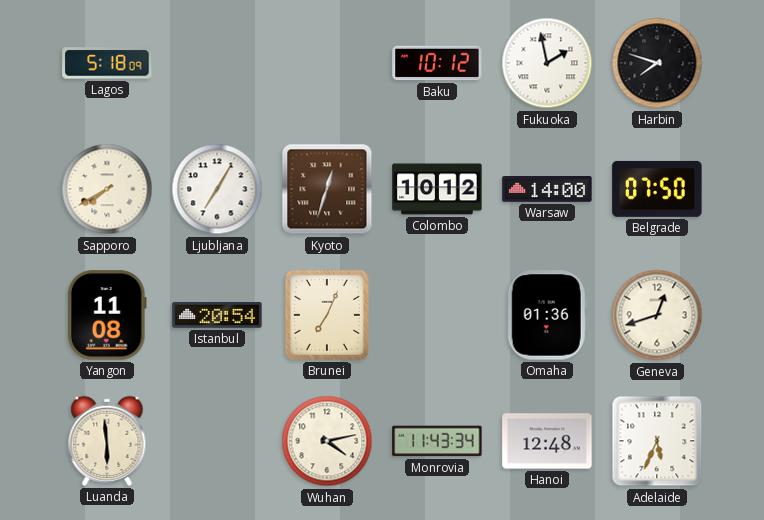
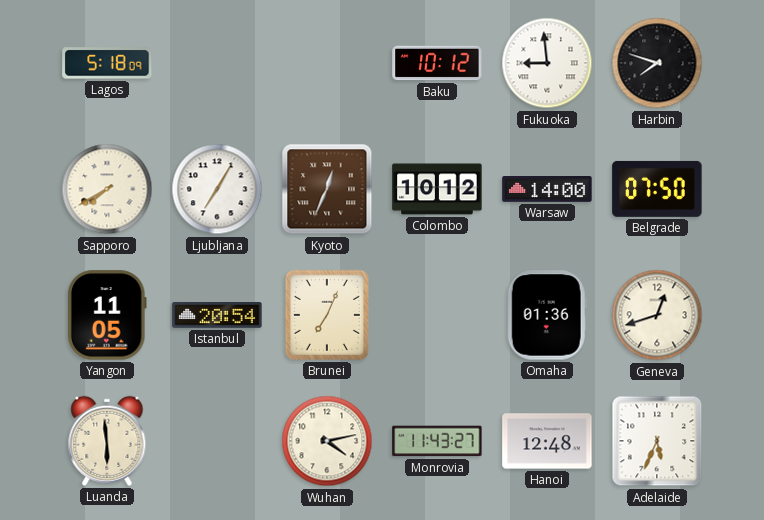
Fukuoka: 1:58 -> 8:59 (547, 63)
Kyoto: 12:33 -> 12:34 (327, 189)
Yangon: 11:08 -> 11:05 (108, 315)
Monrovia: 11:43:34 -> 11:43:27 (437, 441)
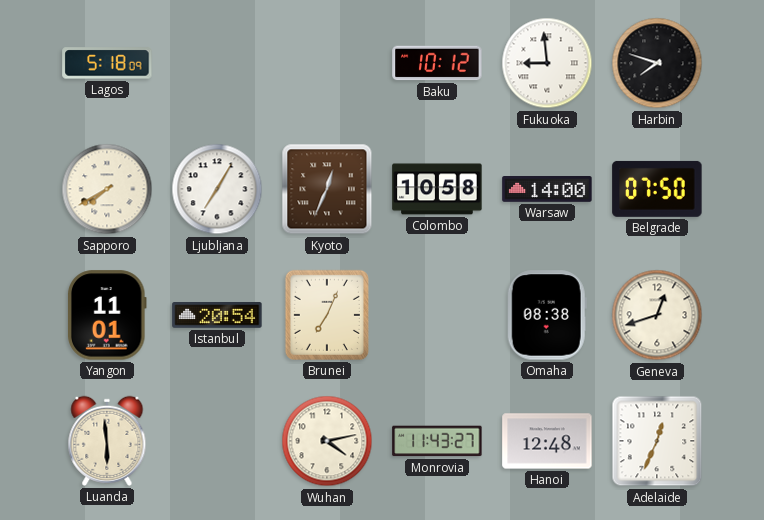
Colombo: 10:12 -> 10:58 (437, 189)
Yangon: 11:05 -> 11:01 (108, 315)
Omaha: 01:36 -> 08:38 (547, 315)
Adelaide: 5:34 -> 12:34 (657, 441)
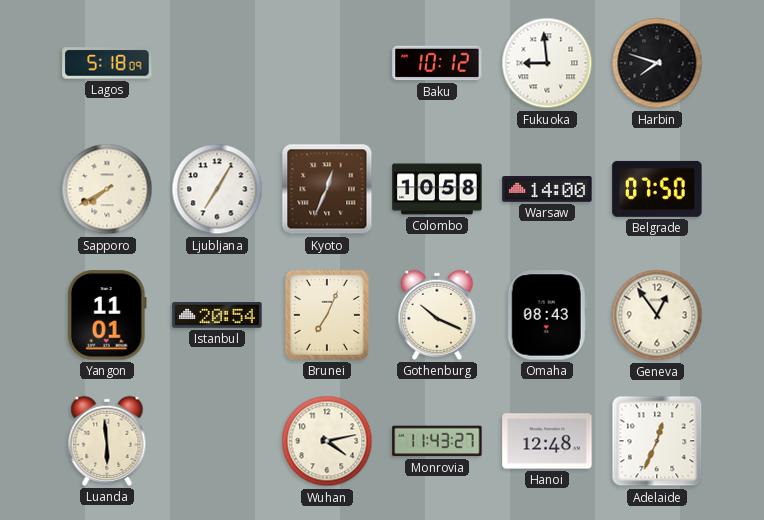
Gothenburg: none -> 10:19 (437, 315)
Omaha: 08:38 -> 08:43 (547, 315)
Geneva: 12:42 -> 12:54 (657, 315)
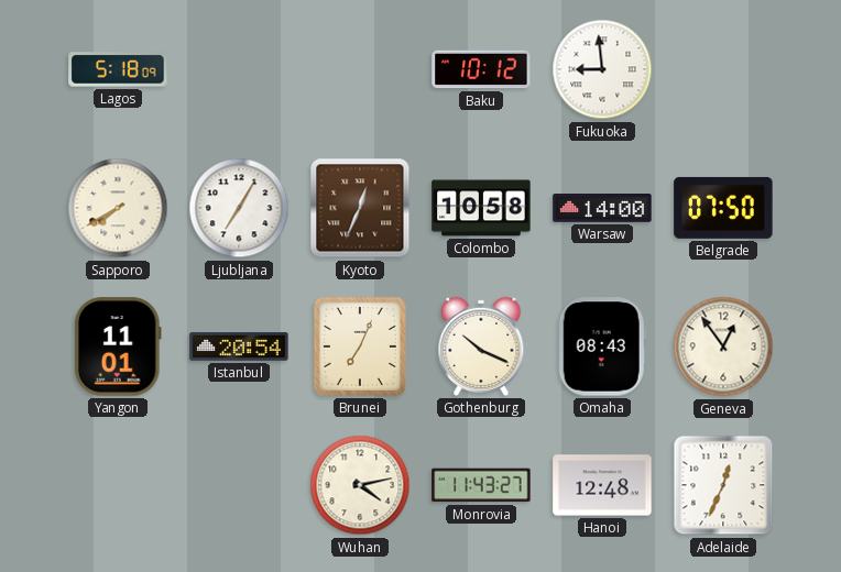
Harbin: 7:48 -> none (657, 63)
Luanda: 5:59 -> none (107, 441)
